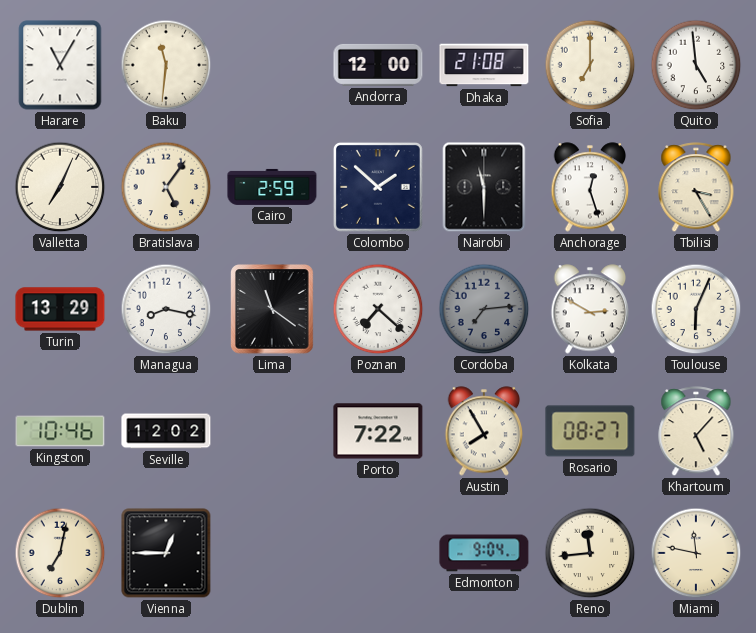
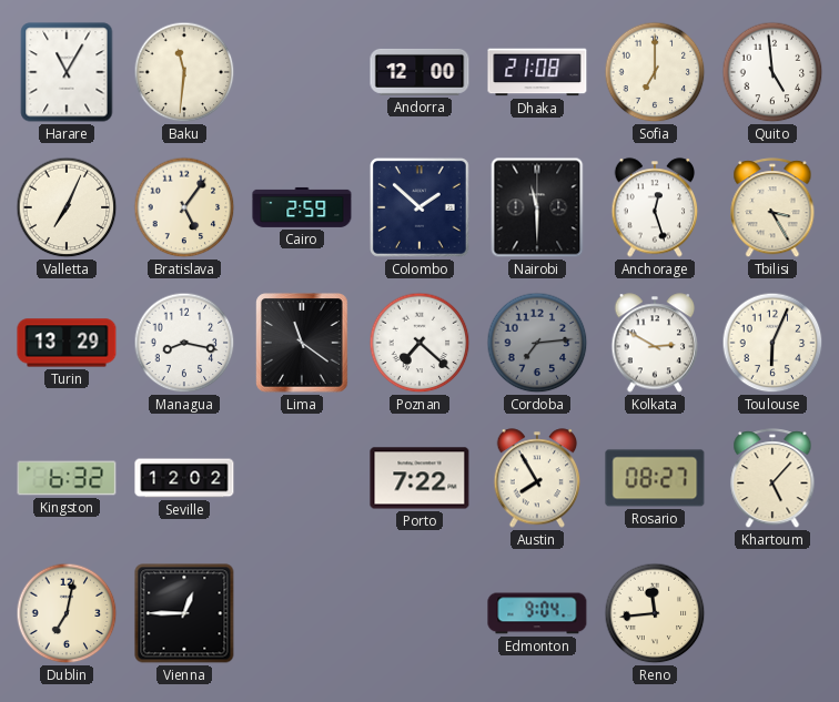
Kingston: 10:46 -> 6:32 (67, 478)
Miami: 11:47 -> none (696, 553)
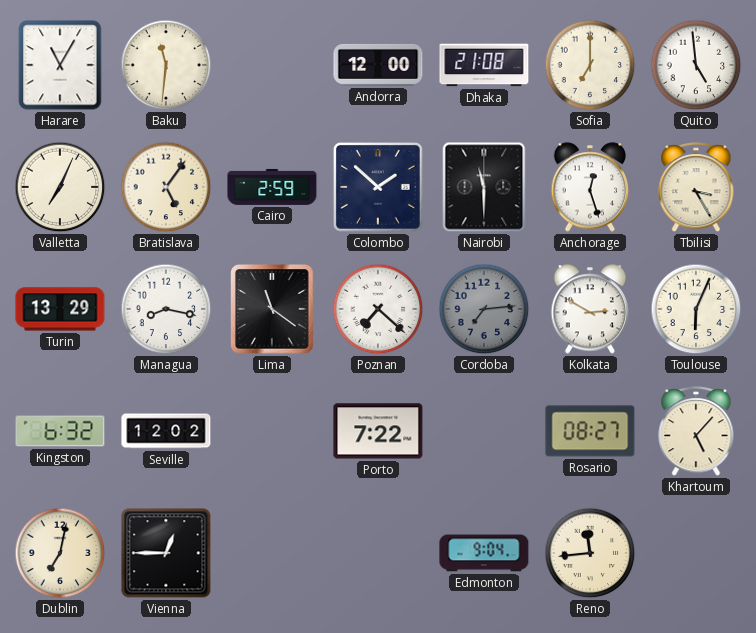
Austin: 7:55 -> none (537, 478)
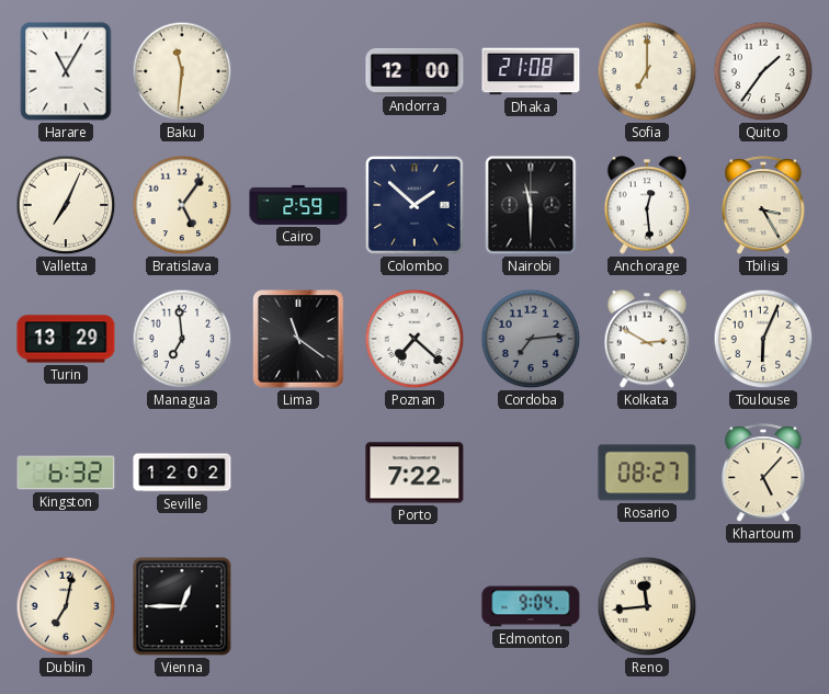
Quito: 4:59 -> 1:36 (763, 71)
Anchorage: 12:27 -> 12:29 (647, 205)
Managua: 8:17 -> 6:59 (182, 339)
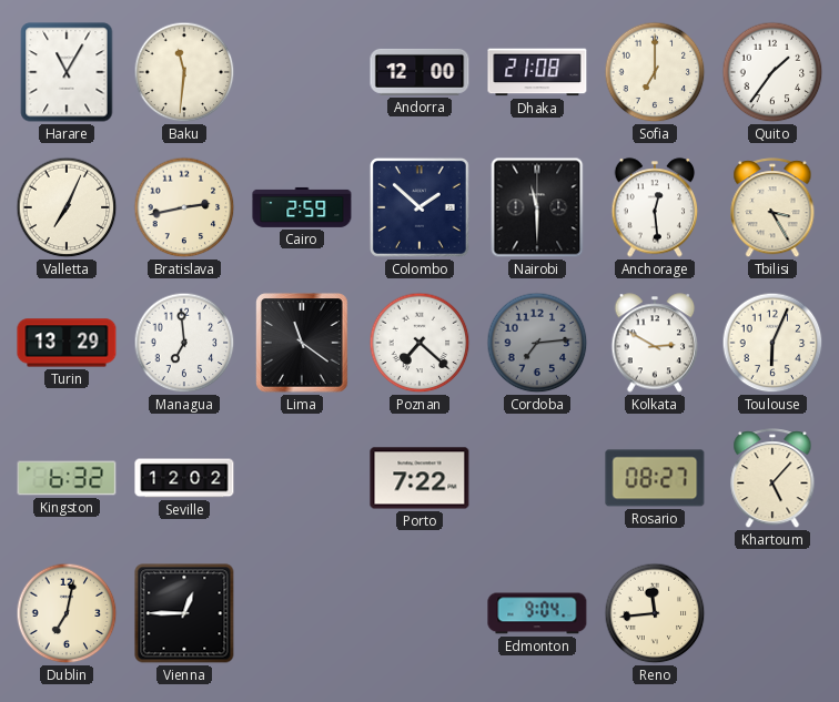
Bratislava: 5:06 -> 2:43 (184, 207)
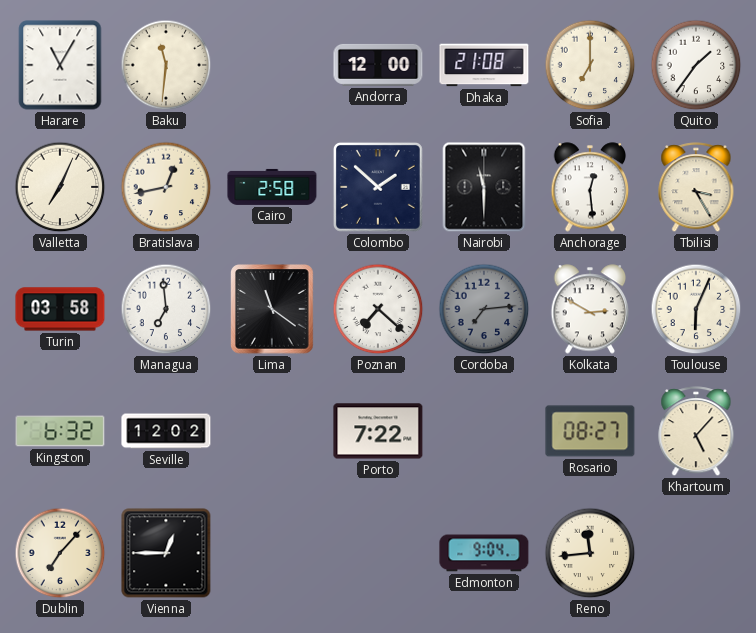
Bratislava: 2:43 -> 12:43 (166, 187)
Cairo: 2:59 -> 2:58 (272, 187)
Turin: 13:29 -> 03:58 (60, 309)
Dublin: 7:02 -> 7:07 (60, 553)
